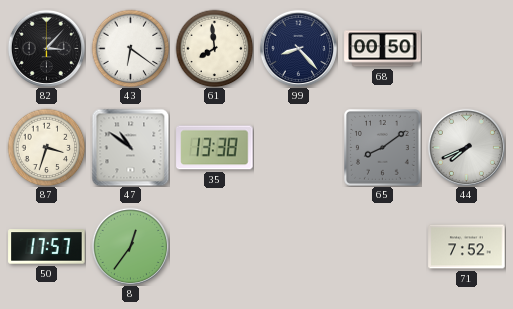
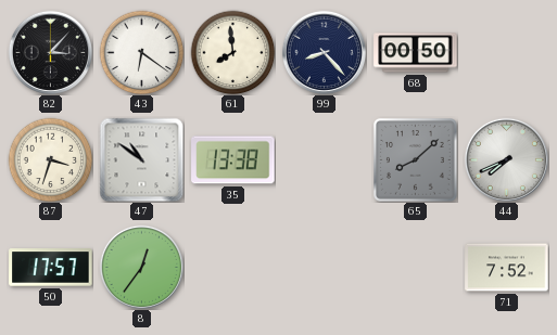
65: 8:09 -> 8:08 (416, 160)
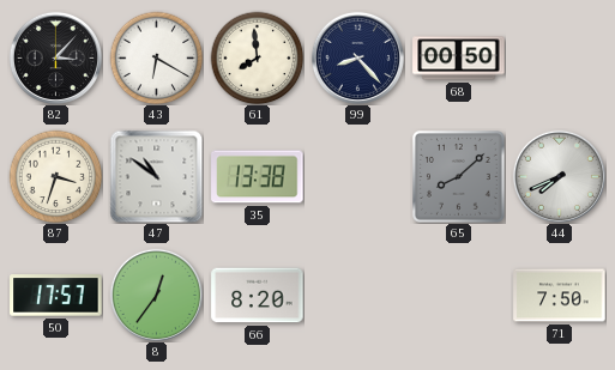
43: 6:21 -> 6:20 (156, 57)
66: none -> 8:20 (258, 296)
71: 7:52 -> 7:50 (560, 296)
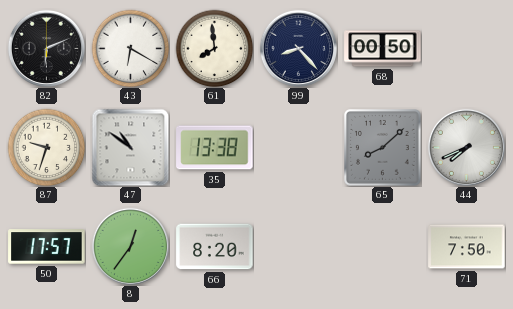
82: 3:07 -> 6:11 (46, 48)
87: 3:33 -> 9:33 (46, 147)
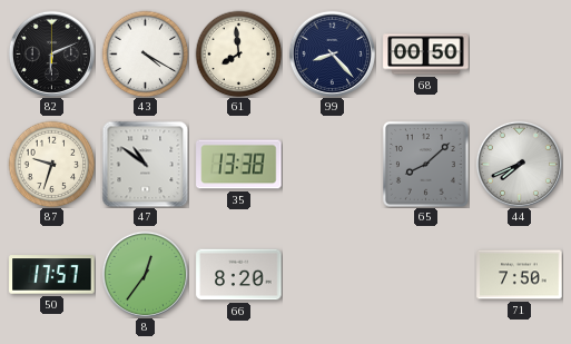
43: 6:20 -> 4:20 (145, 53)
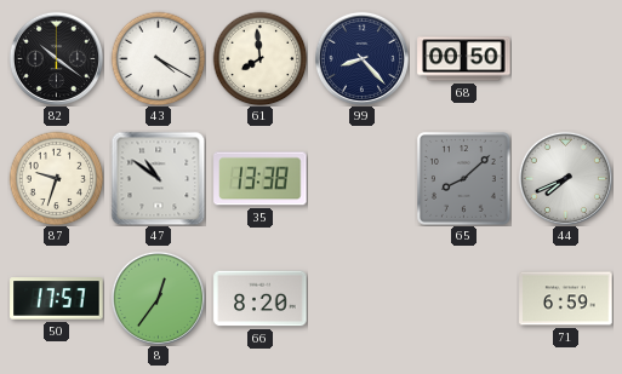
82: 6:11 -> 10:21 (56, 58)
71: 7:50 -> 6:59 (566, 299)
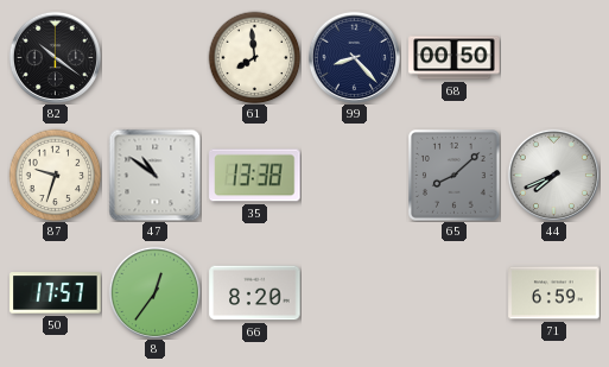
43: 4:20 -> none (158, 58)
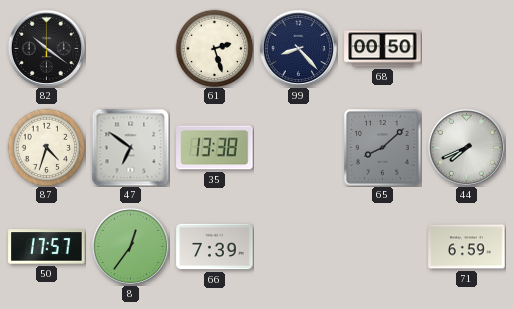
61: 7:59 -> 2:27 (214, 48)
87: 9:33 -> 4:33 (46, 147)
47: 10:51 -> 6:51 (130, 147)
66: 8:20 -> 7:39 (215, 247)
